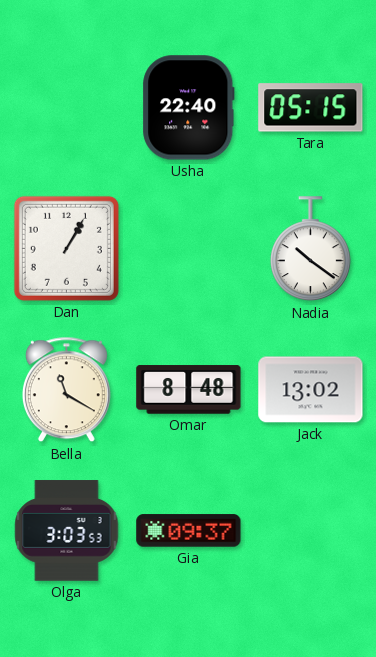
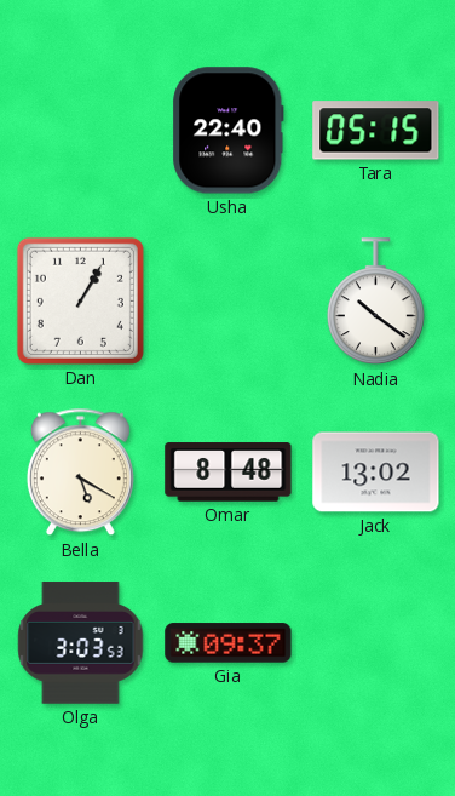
Bella: 11:20 -> 5:20 (80, 473)
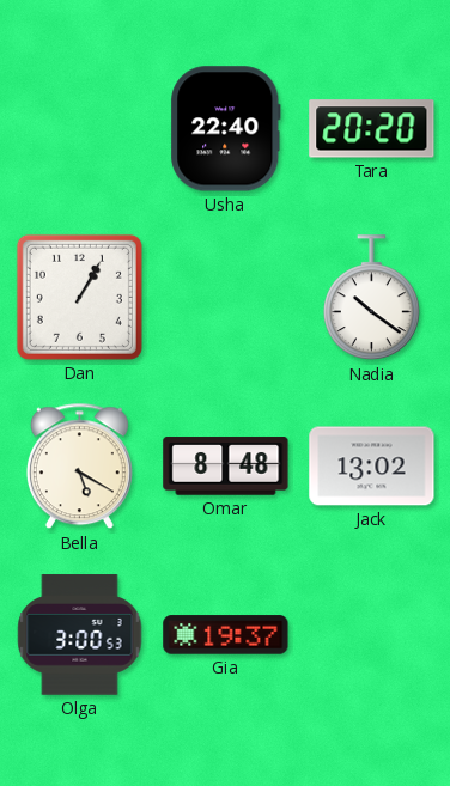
Tara: 05:15 -> 20:20 (372, 129)
Olga: 3:03 -> 3:00 (80, 635)
Gia: 09:37 -> 19:37 (226, 635)
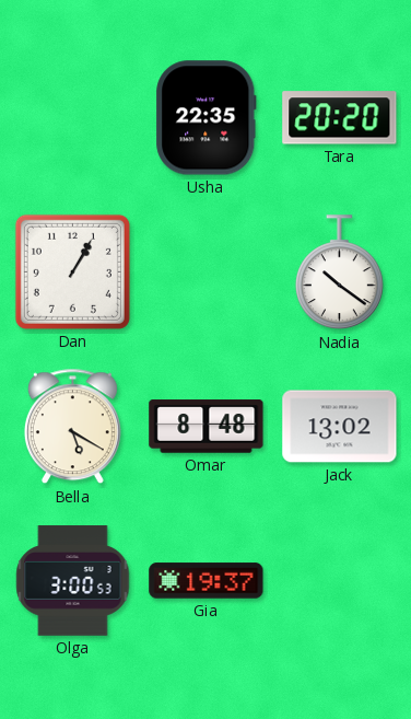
Usha: 22:40 -> 22:35 (207, 118)
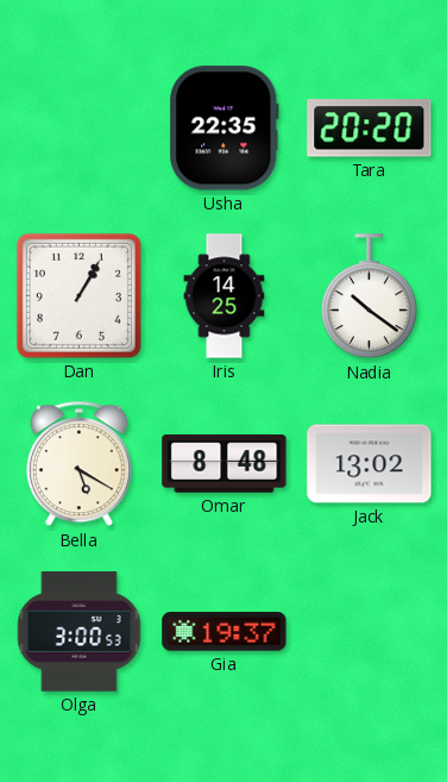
Iris: none -> 14:25 (225, 296)
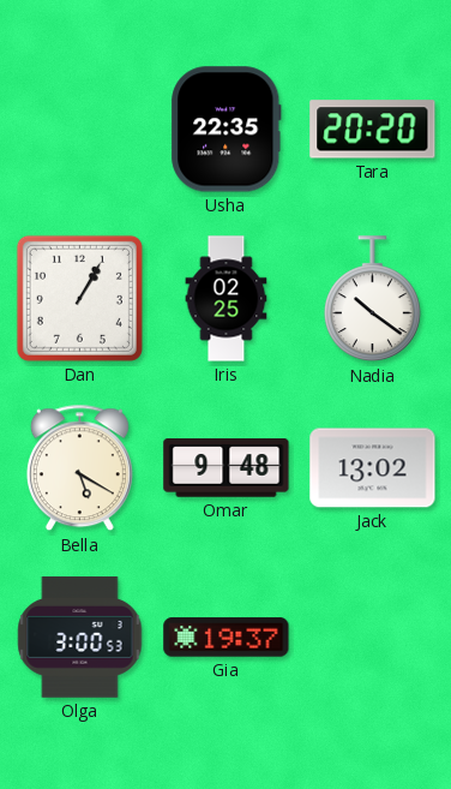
Iris: 14:25 -> 02:25 (227, 299)
Omar: 8:48 -> 9:48 (227, 468)
